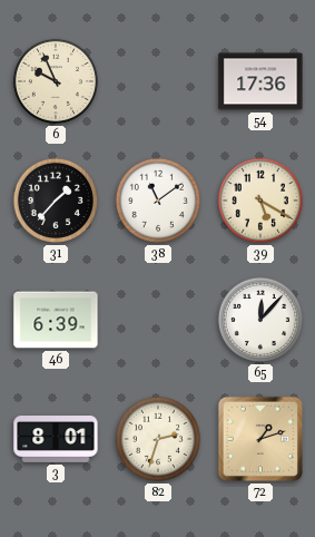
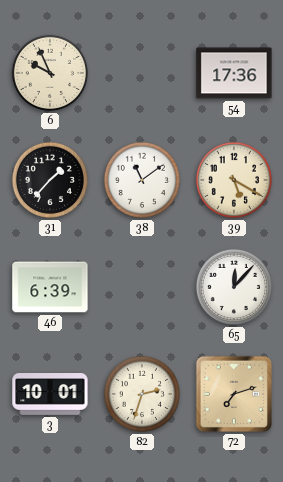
3: 8:01 -> 10:01 (50, 395)
72: 1:12 -> 7:12 (234, 394)
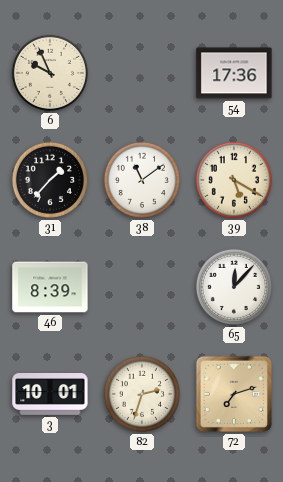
46: 6:39 -> 8:39 (50, 287)
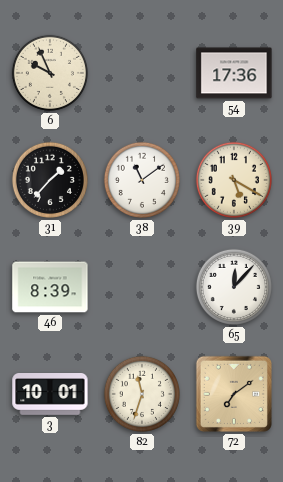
82: 2:33 -> 11:33 (142, 394)
72: 7:12 -> 7:09 (234, 394)
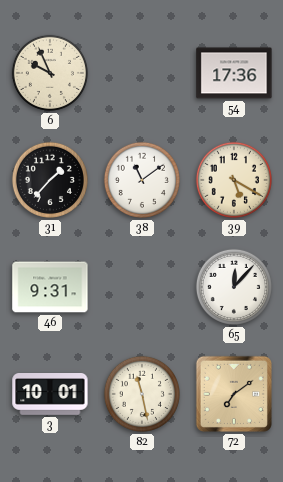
46: 8:39 -> 9:31 (50, 287)
82: 11:33 -> 11:28 (142, 394)
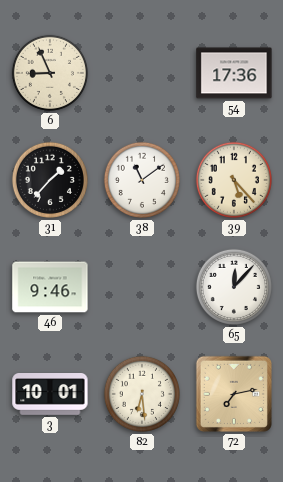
6: 9:56 -> 8:56 (50, 73)
39: 5:20 -> 5:23 (234, 180)
46: 9:31 -> 9:46 (50, 287)
82: 11:28 -> 6:29 (142, 394)
72: 7:09 -> 7:13 (234, 394)
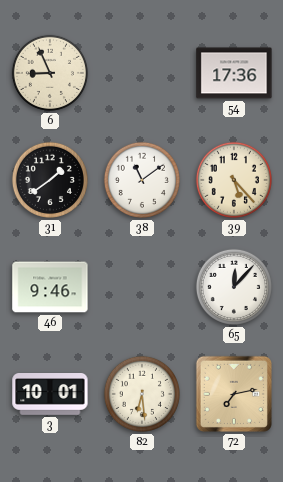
31: 1:37 -> 1:39 (50, 180)
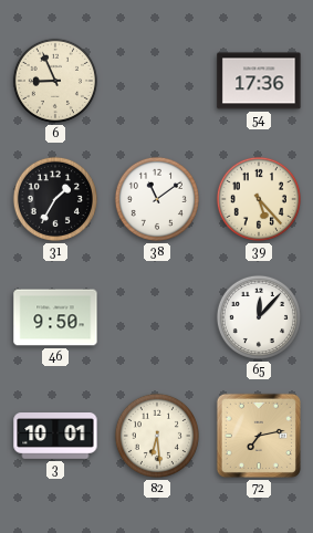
31: 1:39 -> 1:35 (55, 199)
46: 9:46 -> 9:50 (55, 317)
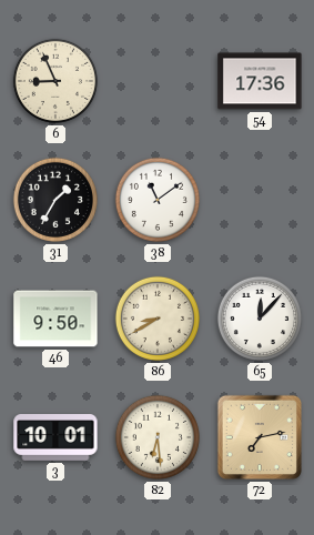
39: 5:23 -> none (259, 199)
86: none -> 8:40 (158, 319)
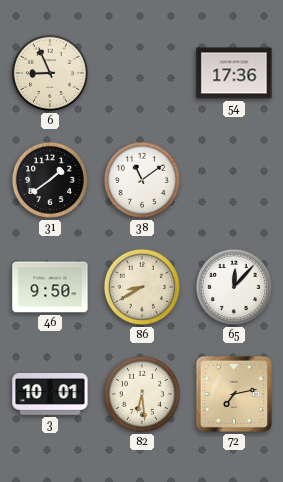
31: 1:35 -> 1:39 (50, 180)
